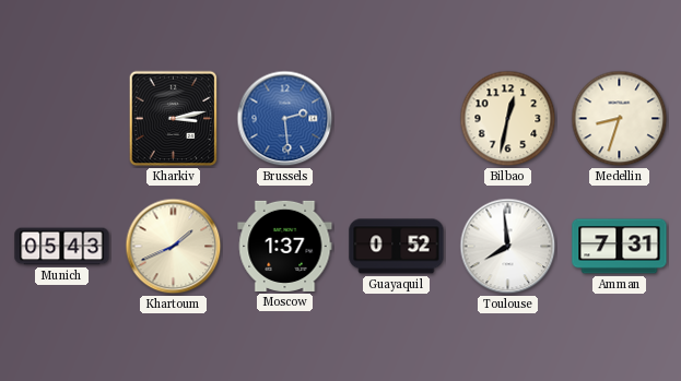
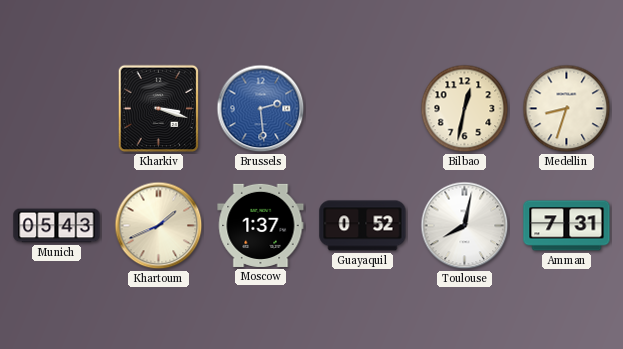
Kharkiv: 3:13 -> 3:18 (159, 109)
Toulouse: 7:59 -> 8:02 (465, 226)
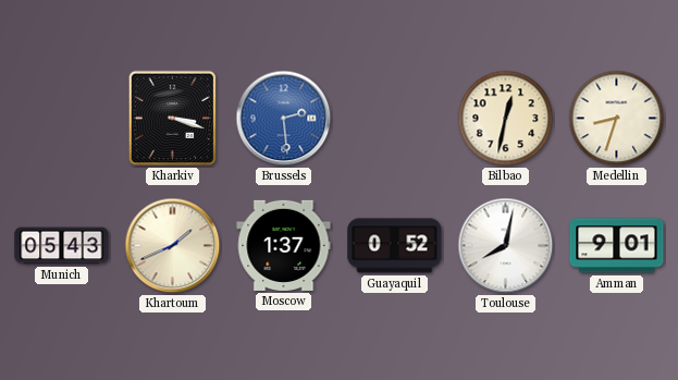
Amman: 7:31 -> 9:01 (617, 246)
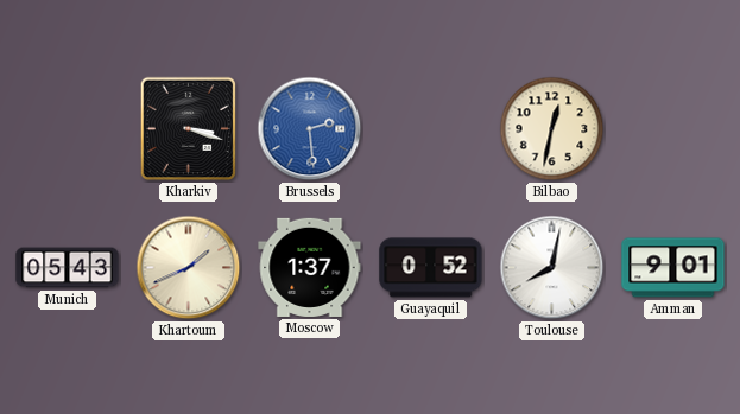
Medellin: 8:33 -> none (617, 119)
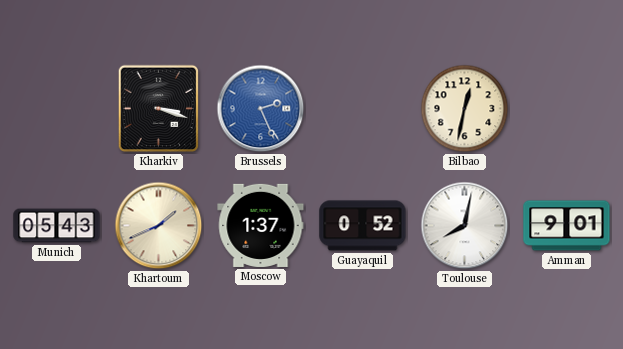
Brussels: 2:29 -> 2:26 (261, 109)
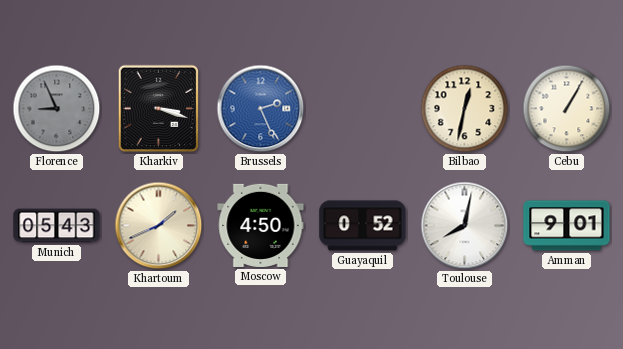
Florence: none -> 8:56 (57, 109)
Cebu: none -> 1:05 (567, 109)
Moscow: 1:37 -> 4:50 (261, 225)
